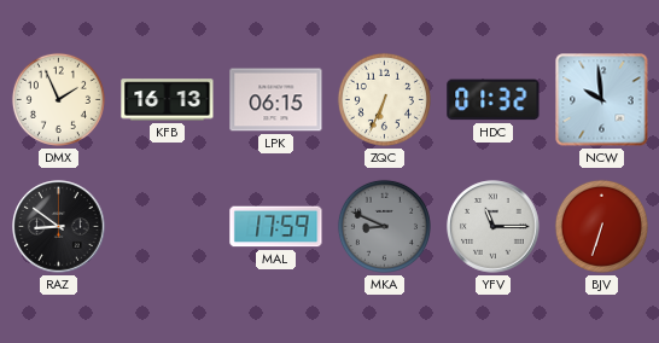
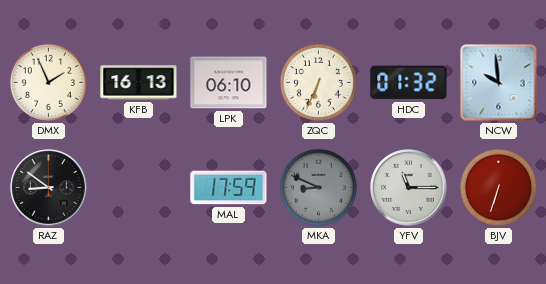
LPK: 06:15 -> 06:10 (229, 83)
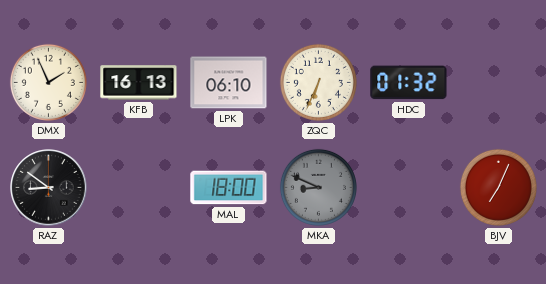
NCW: 9:59 -> none (499, 83)
MAL: 17:59 -> 18:00 (229, 188)
YFV: 11:15 -> none (409, 188)
BJV: 6:33 -> 7:04 (498, 187)
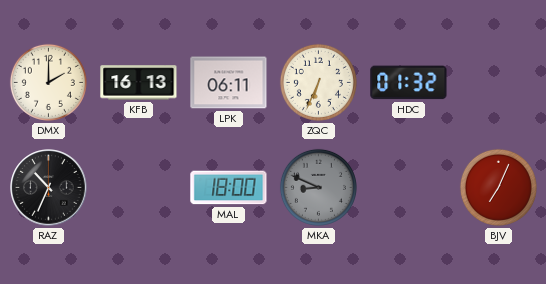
DMX: 1:56 -> 2:00 (48, 82)
LPK: 06:10 -> 06:11 (229, 83)
RAZ: 8:51 -> 10:34 (49, 188)
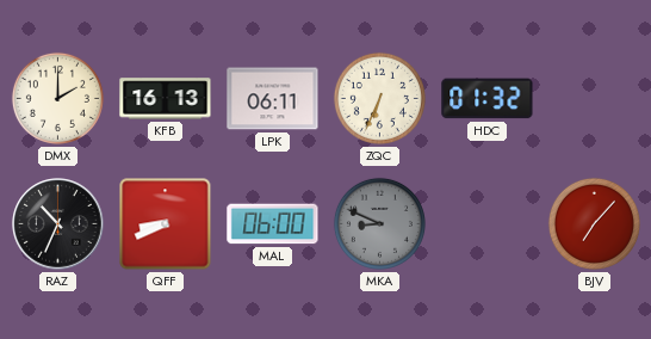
QFF: none -> 8:41 (166, 224)
MAL: 18:00 -> 06:00 (273, 224)
BJV: 7:04 -> 7:07 (594, 223)
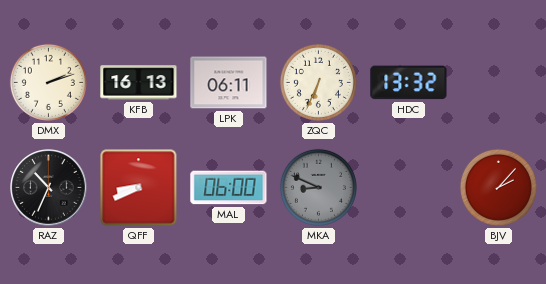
DMX: 2:00 -> 2:12 (48, 82)
HDC: 01:32 -> 13:32 (409, 83)
BJV: 7:07 -> 2:07 (498, 187)
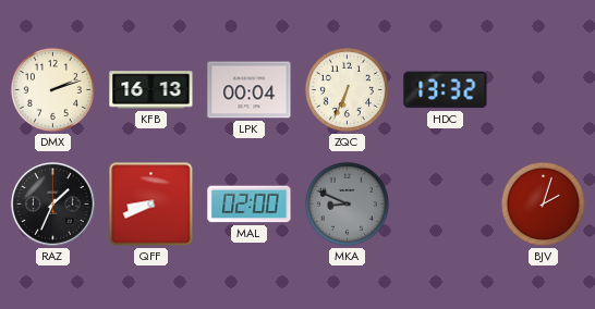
LPK: 06:11 -> 00:04 (250, 90)
RAZ: 10:34 -> 1:34 (53, 205)
MAL: 06:00 -> 02:00 (250, 205)
BJV: 2:07 -> 2:03 (543, 203)
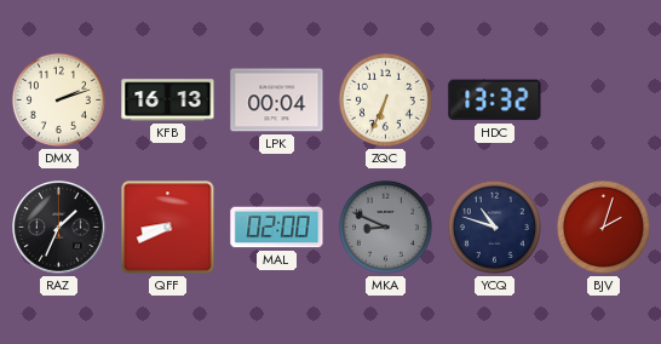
YCQ: none -> 10:48 (494, 227)
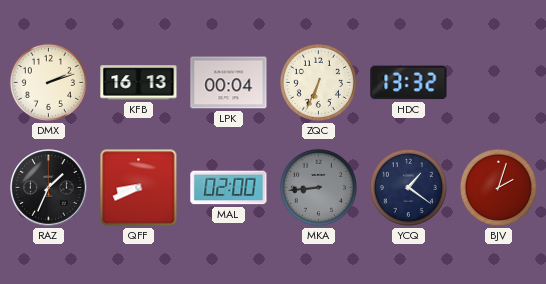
MKA: 8:49 -> 8:44 (318, 187)
YCQ: 10:48 -> 1:21 (408, 187)
